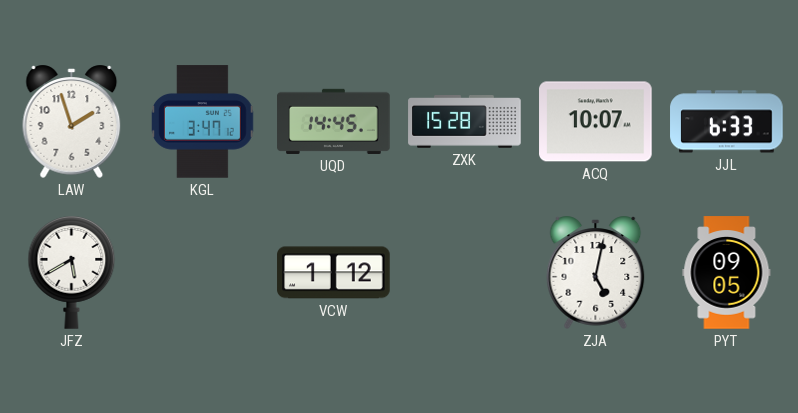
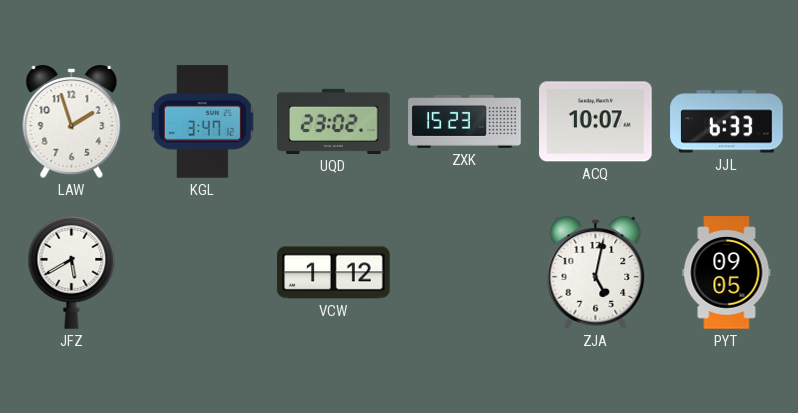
UQD: 14:45 -> 23:02 (334, 121)
ZXK: 15:28 -> 15:23 (465, 122)
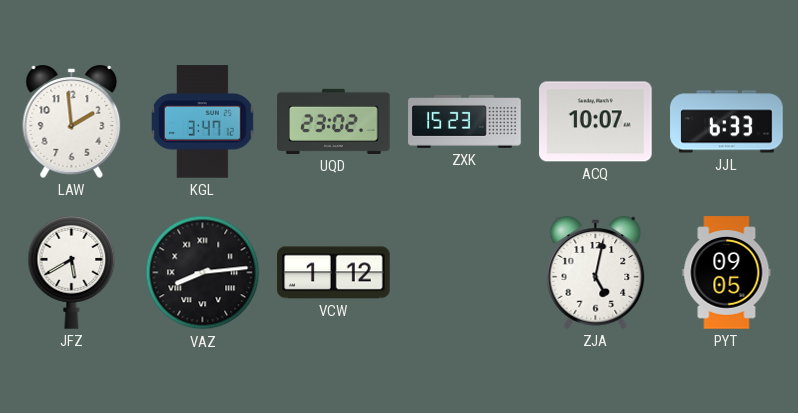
LAW: 1:57 -> 1:59 (72, 121)
VAZ: none -> 8:14 (203, 273)
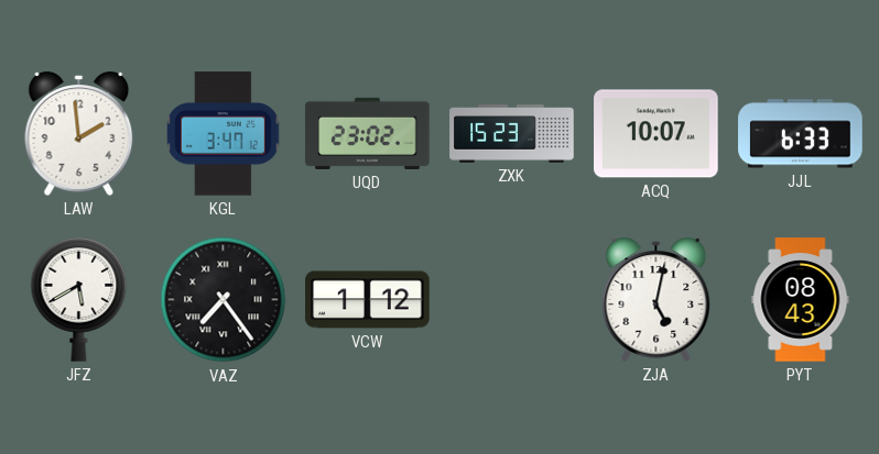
VAZ: 8:14 -> 7:24 (224, 300)
PYT: 09:05 -> 08:43 (801, 300)
